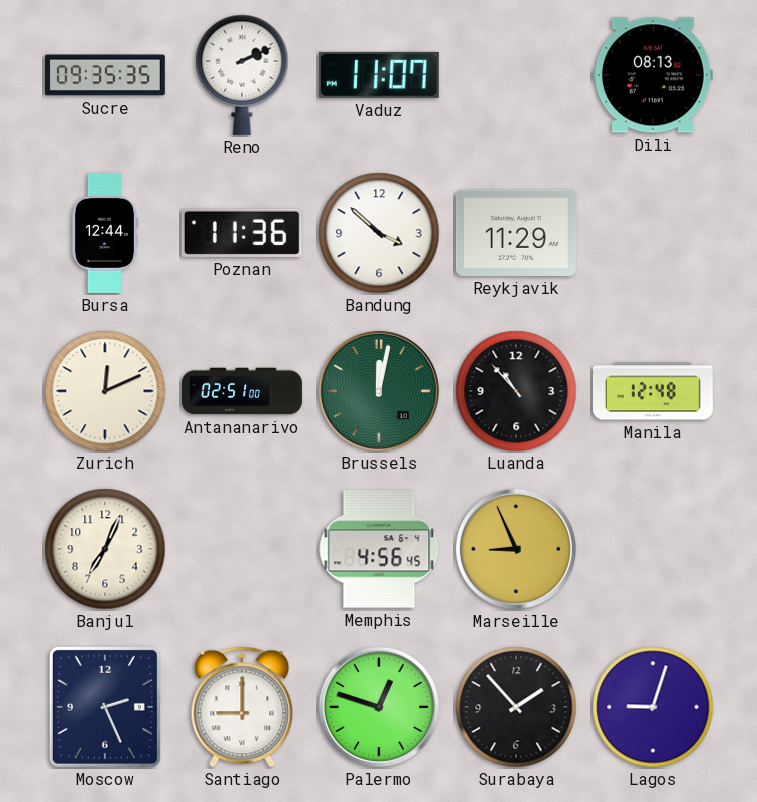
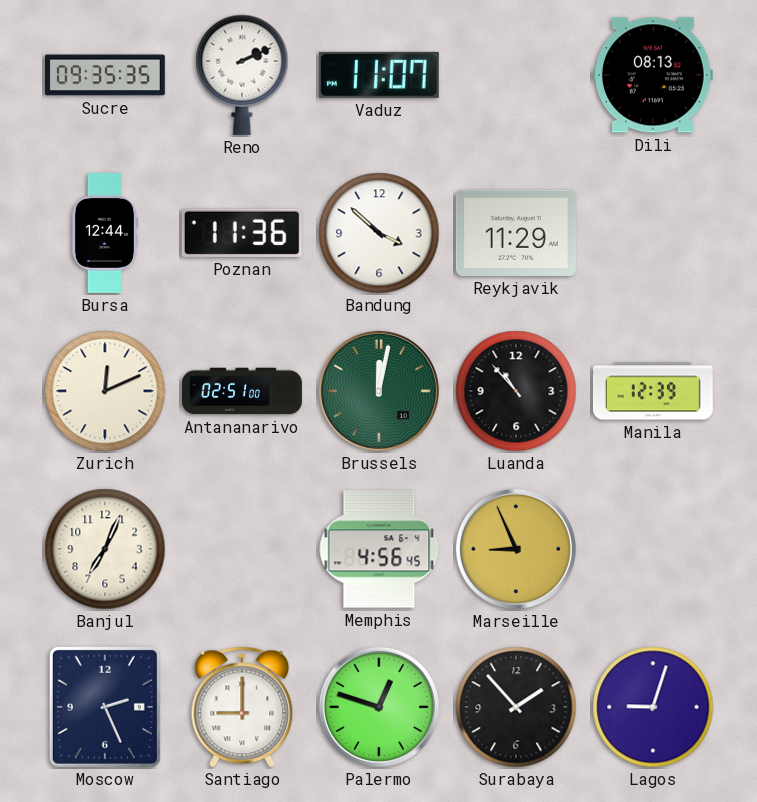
Manila: 12:48 -> 12:39 (653, 391)
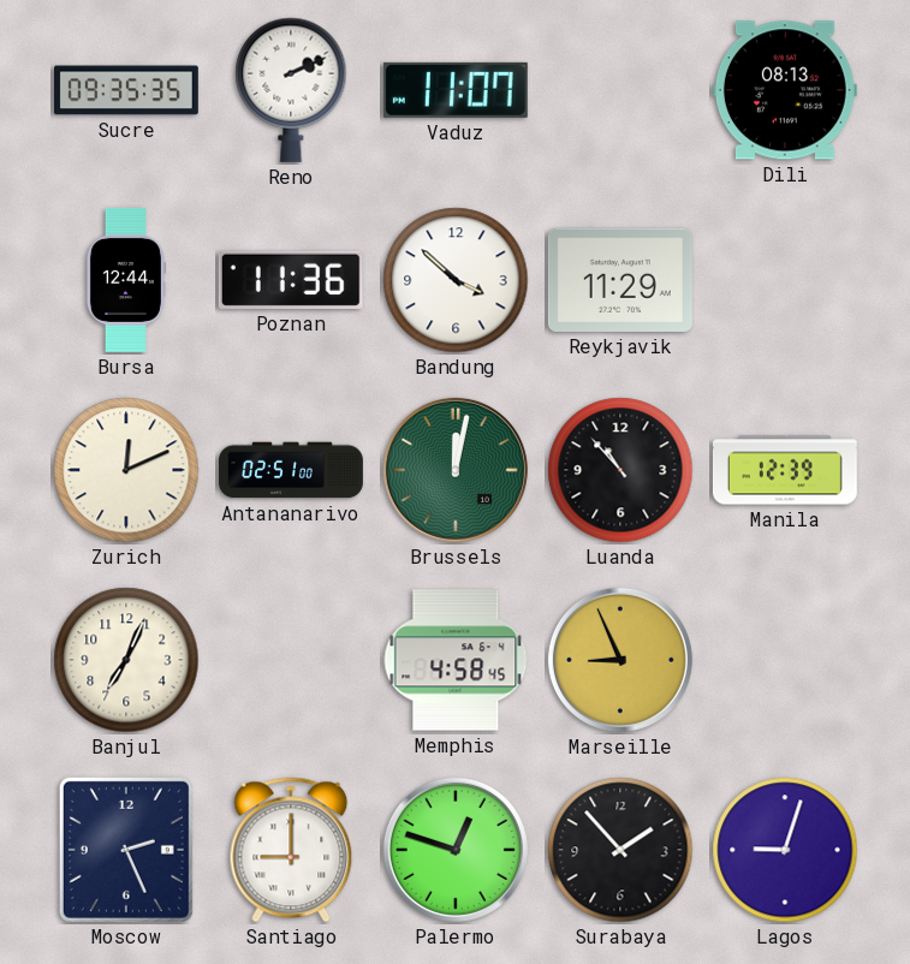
Memphis: 4:56 -> 4:58 (456, 660)
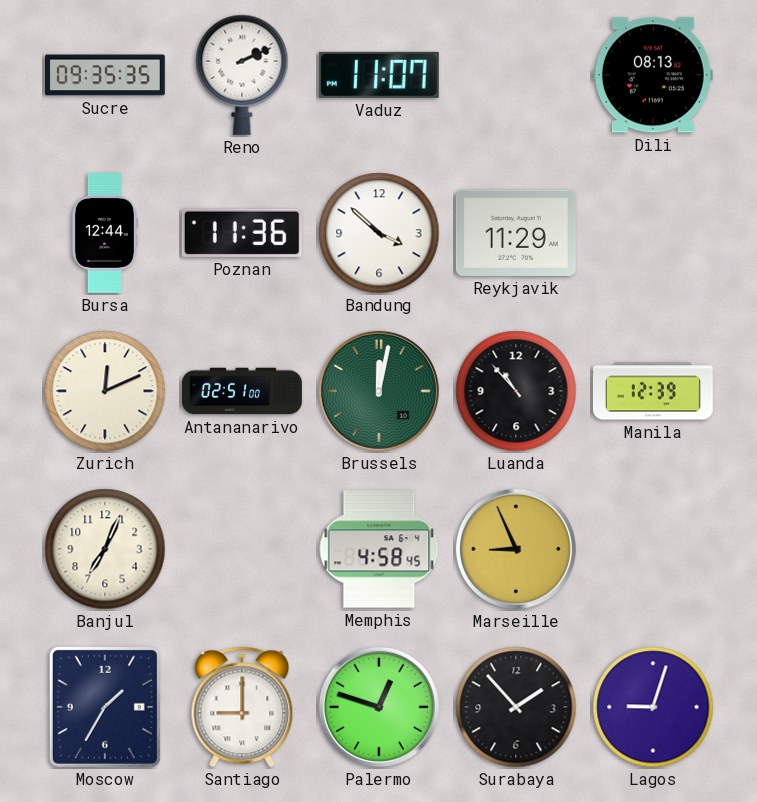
Moscow: 2:26 -> 1:35 (105, 707)
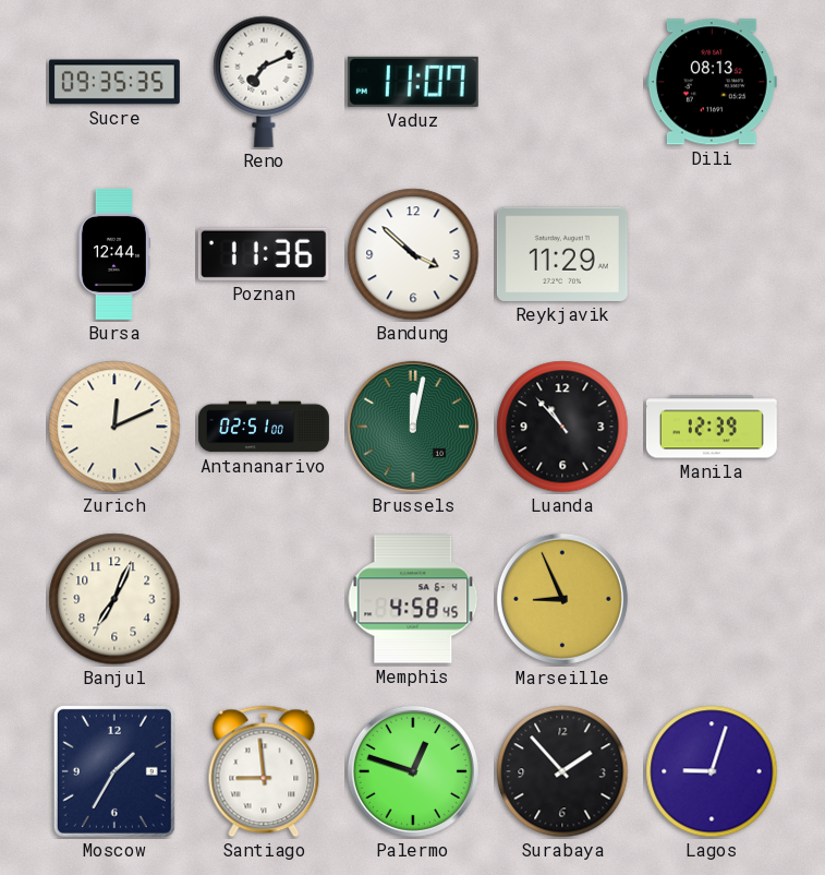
Reno: 2:11 -> 7:11 (264, 82)
Santiago: 9:00 -> 8:59 (264, 771)
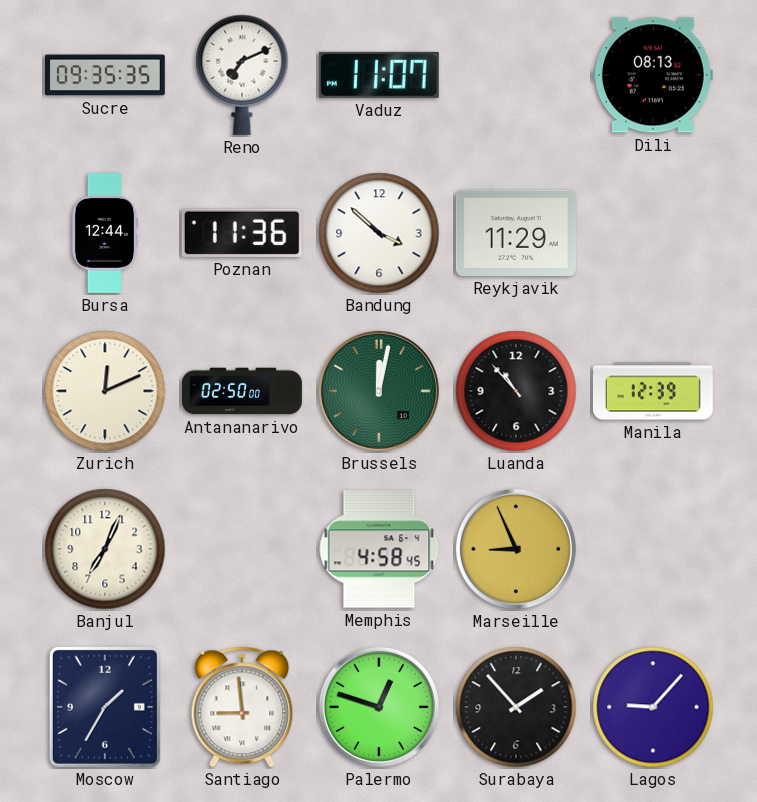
Antananarivo: 02:51 -> 02:50 (243, 391)
Lagos: 9:03 -> 9:07 (653, 707)
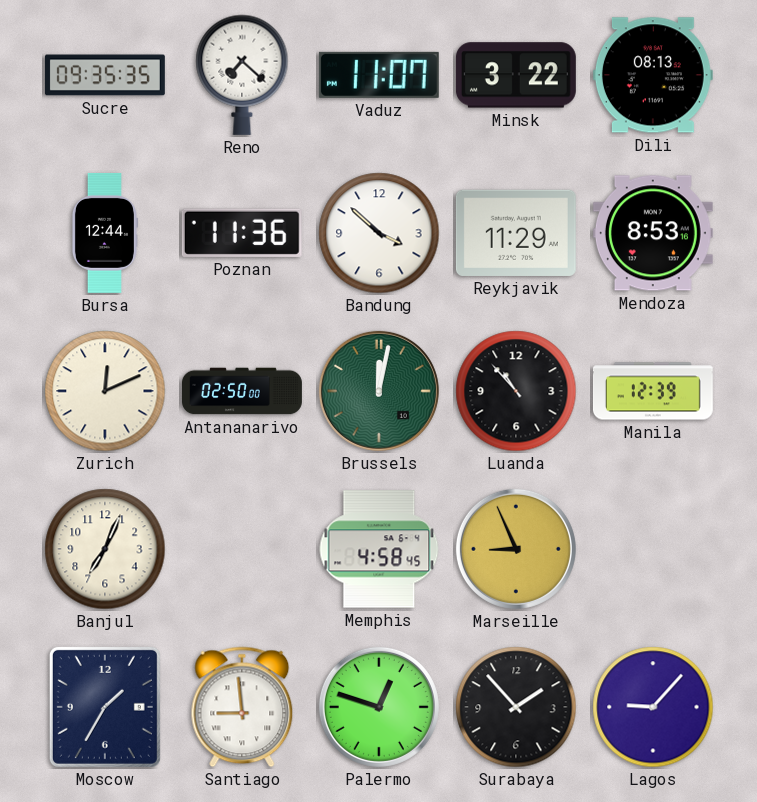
Reno: 7:11 -> 7:22 (242, 75)
Minsk: none -> 3:22 (516, 75)
Mendoza: none -> 8:53 (653, 233)
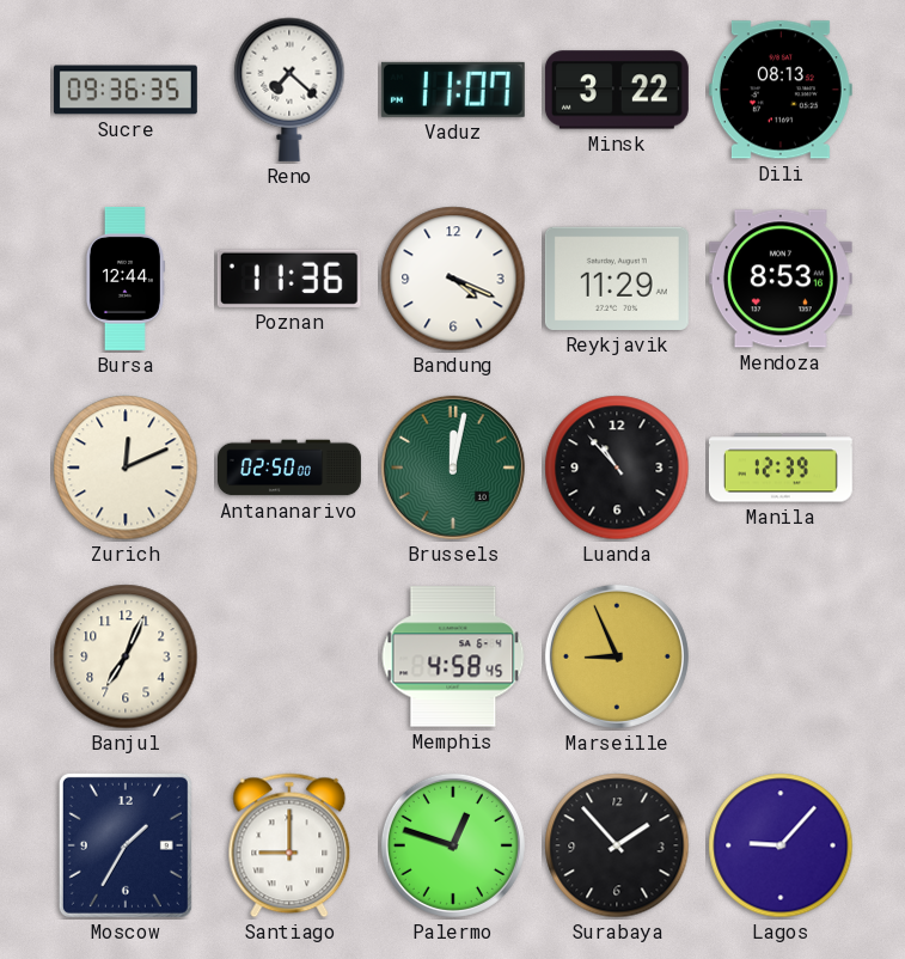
Sucre: 09:35 -> 09:36 (126, 90)
Bandung: 3:52 -> 4:19 (453, 279)
Santiago: 8:59 -> 9:00 (289, 845)
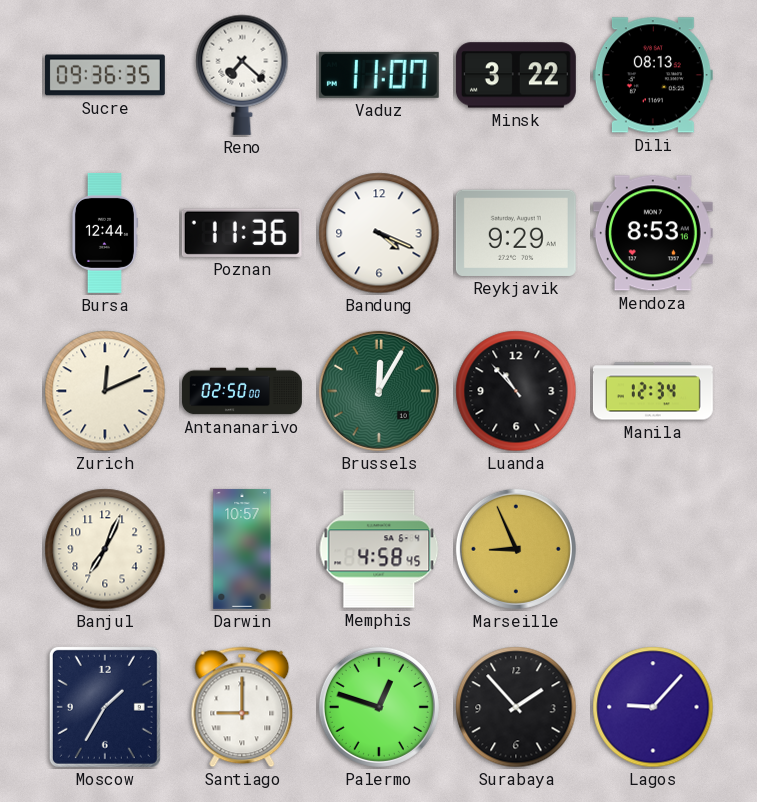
Reykjavik: 11:29 -> 9:29 (516, 233)
Brussels: 12:02 -> 12:05 (379, 391)
Manila: 12:39 -> 12:34 (653, 391)
Darwin: none -> 10:57 (242, 549)
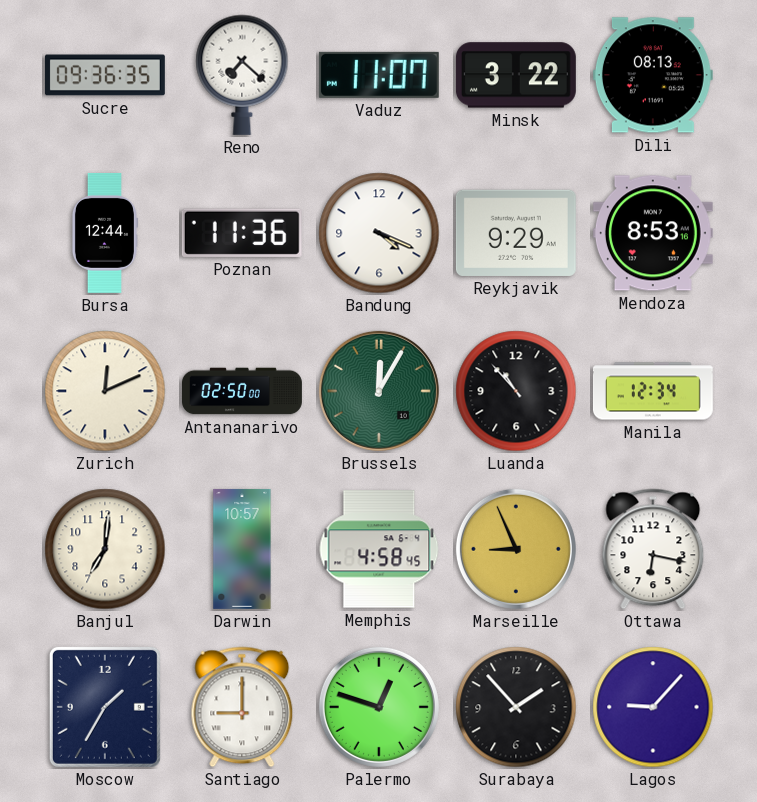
Banjul: 7:04 -> 7:01 (105, 549)
Ottawa: none -> 6:17 (653, 549)
